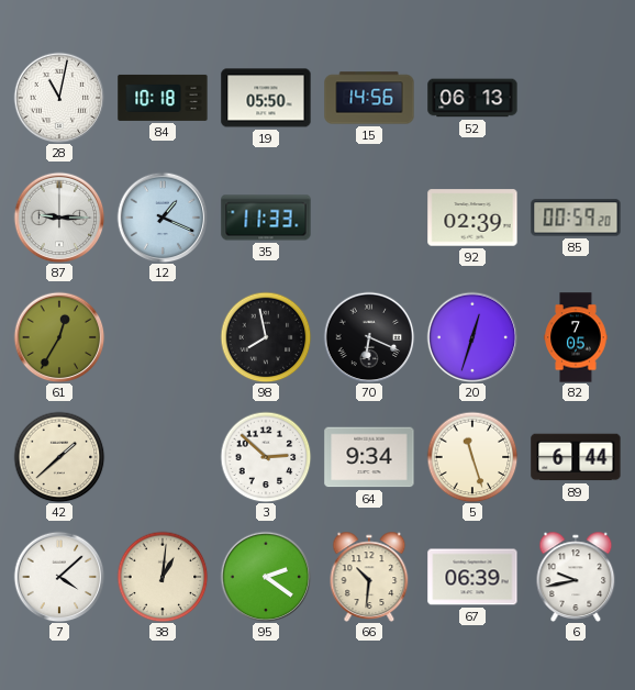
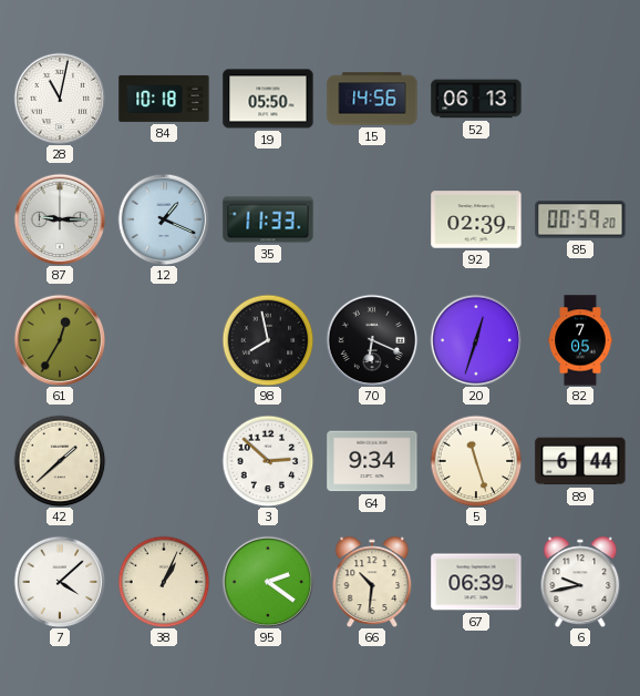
38: 1:01 -> 1:04 (164, 582)
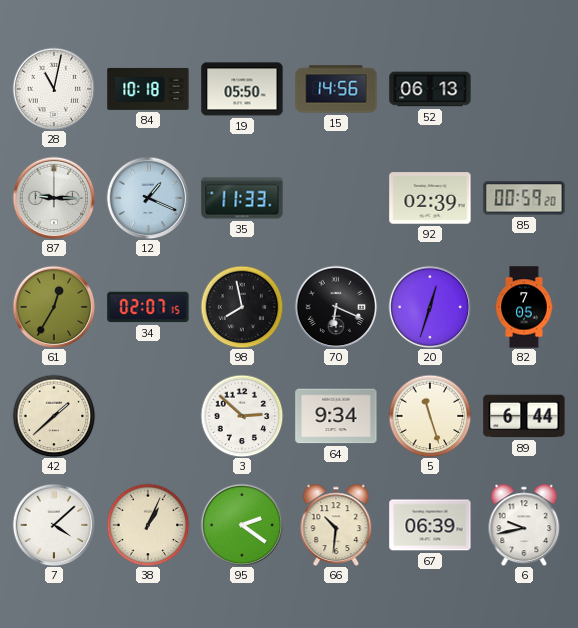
34: none -> 02:07 (148, 307)
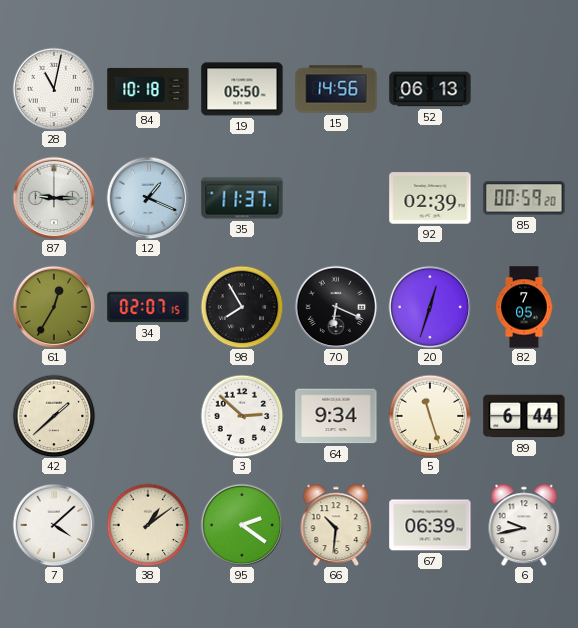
35: 11:33 -> 11:37 (242, 198)
98: 7:58 -> 7:55 (242, 307)
38: 1:04 -> 1:09 (148, 525)
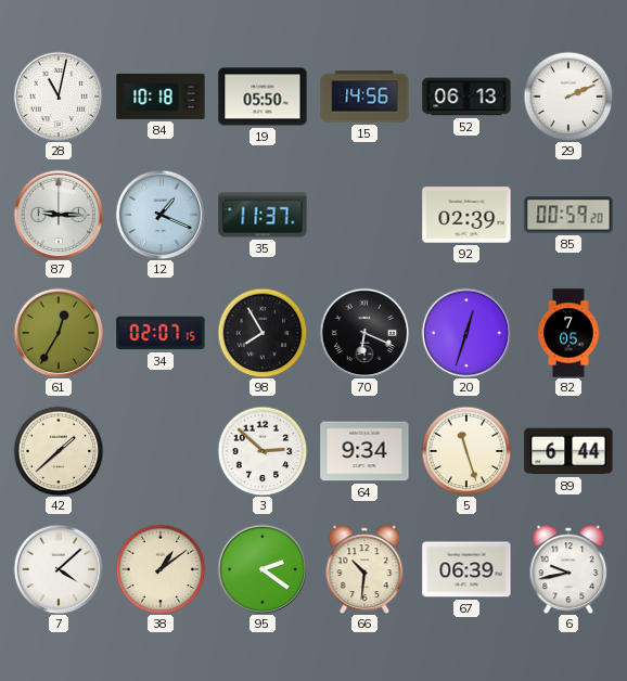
29: none -> 2:11 (568, 97)
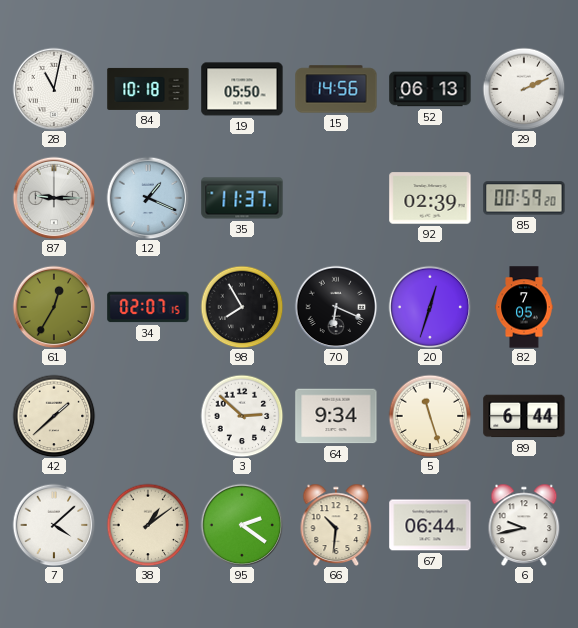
67: 06:39 -> 06:44 (430, 525)
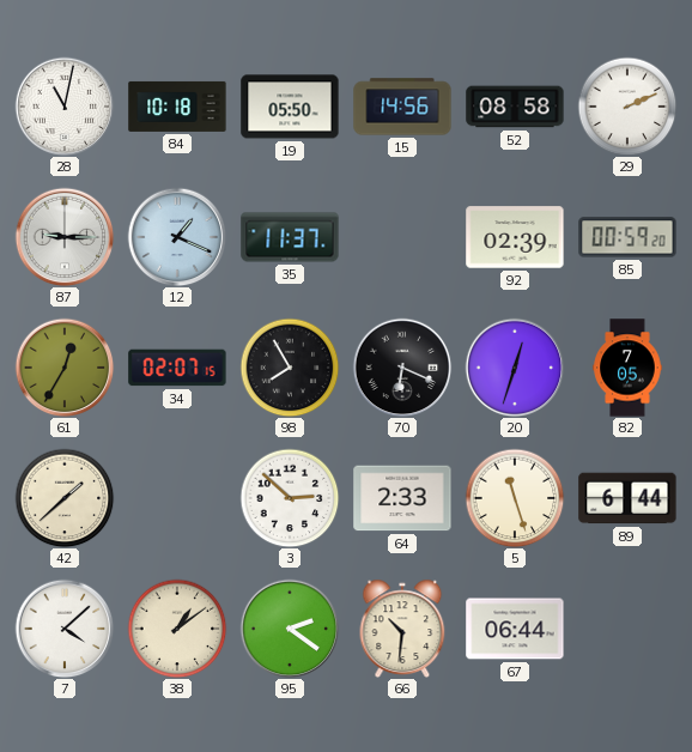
52: 06:13 -> 08:58 (515, 107)
64: 9:34 -> 2:33 (402, 498)
6: 9:43 -> none (524, 524)
